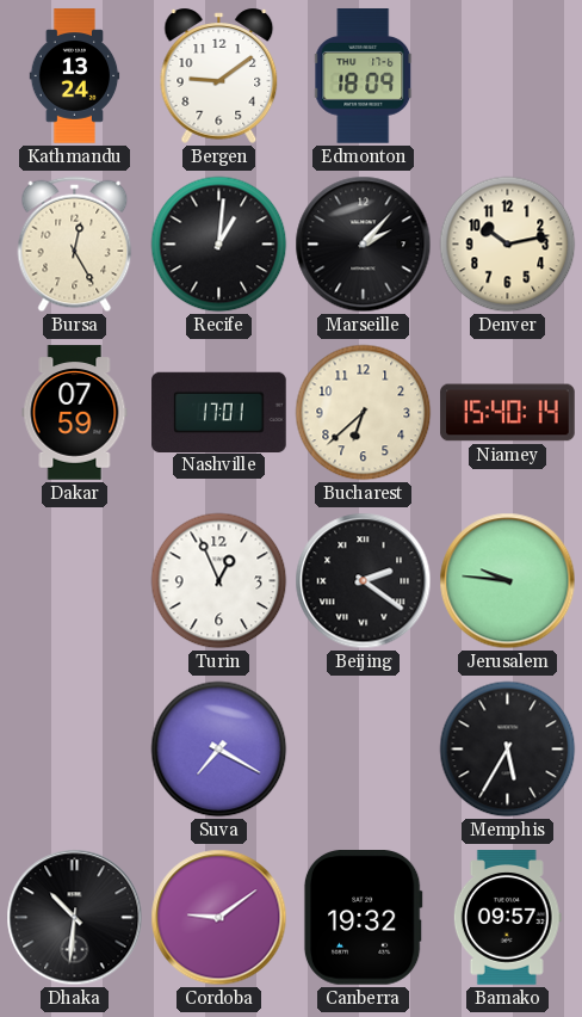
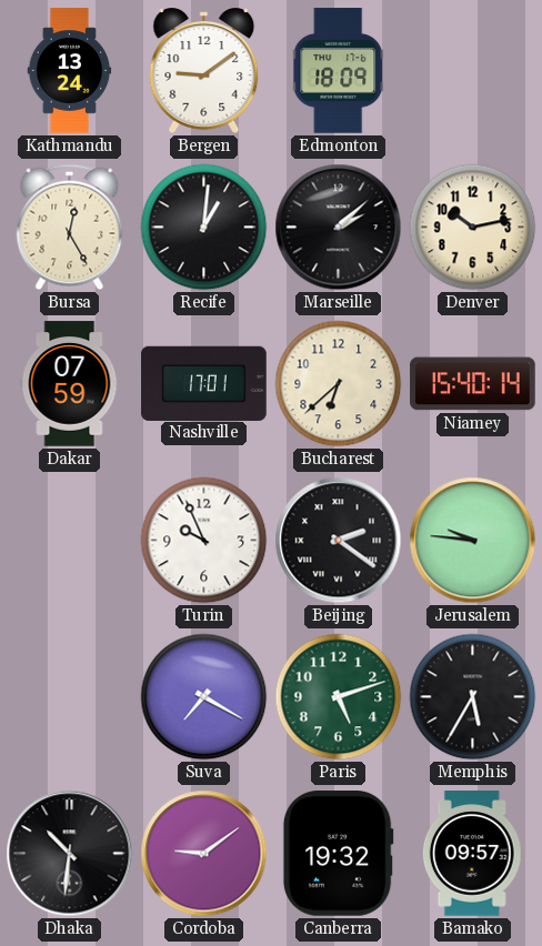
Marseille: 2:07 -> 2:08 (339, 228)
Turin: 12:56 -> 9:56 (204, 541)
Paris: none -> 5:12 (339, 697)
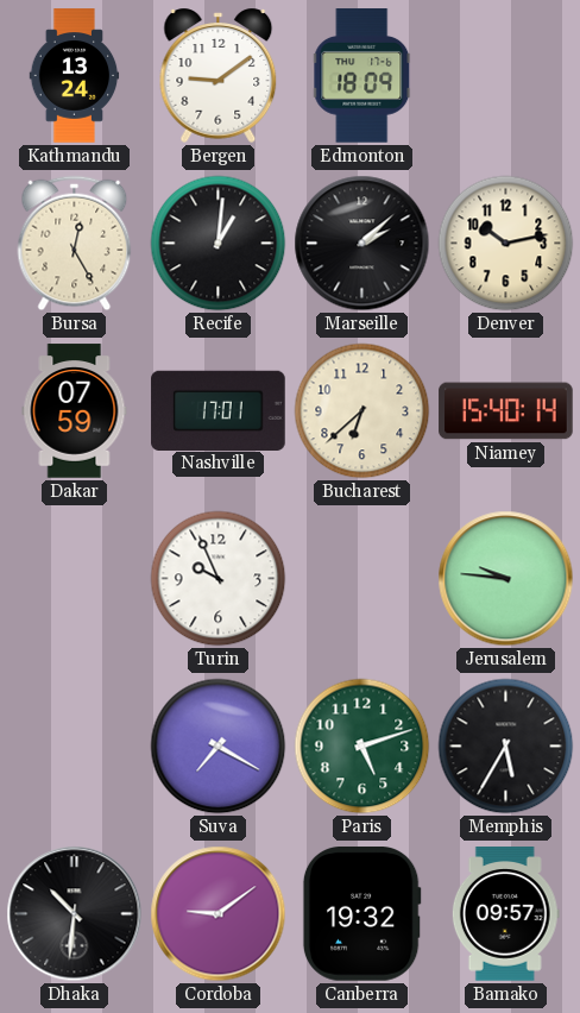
Beijing: 2:21 -> none (339, 541)
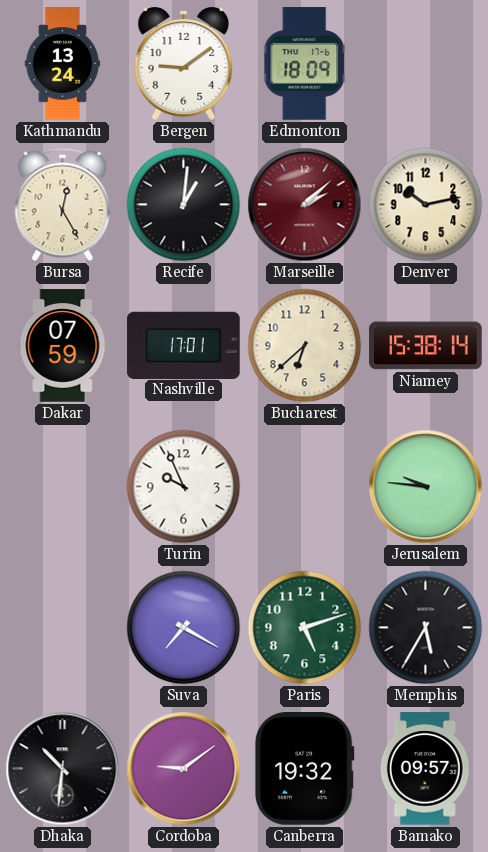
Marseille dial: black -> burgundy (305, 205)
Niamey: 15:40 -> 15:38 (426, 346)
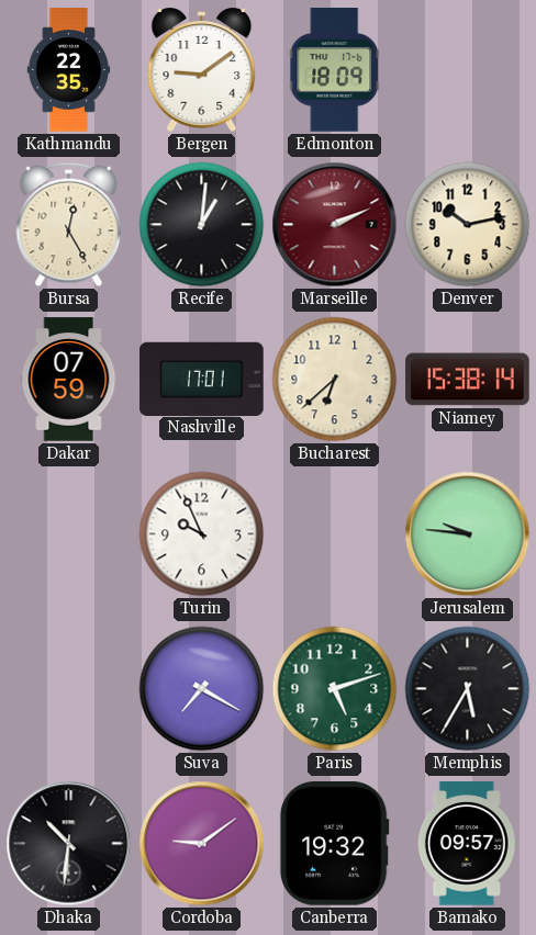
Kathmandu: 13:24 -> 22:35 (69, 70)
Marseille: 2:08 -> 2:11 (335, 225)
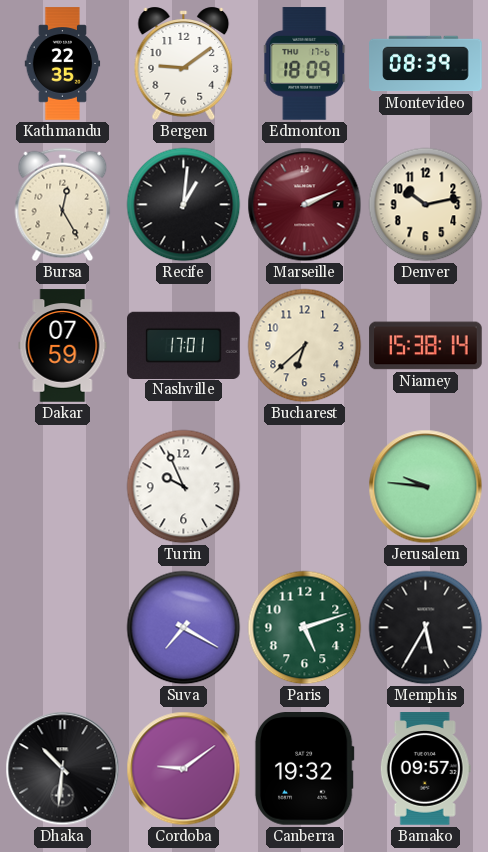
Montevideo: none -> 08:39 (426, 64)
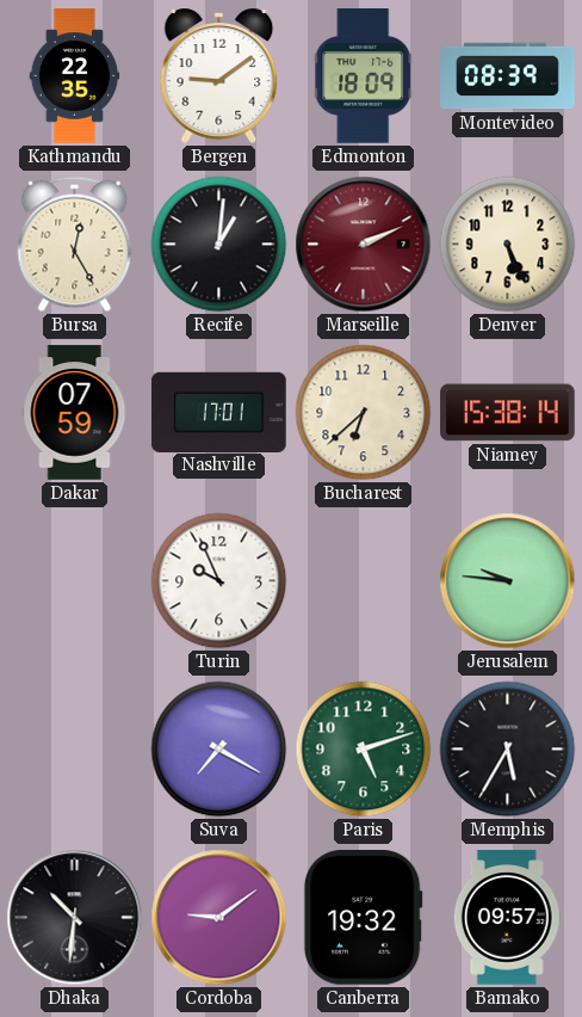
Denver: 10:13 -> 5:26 (508, 245)
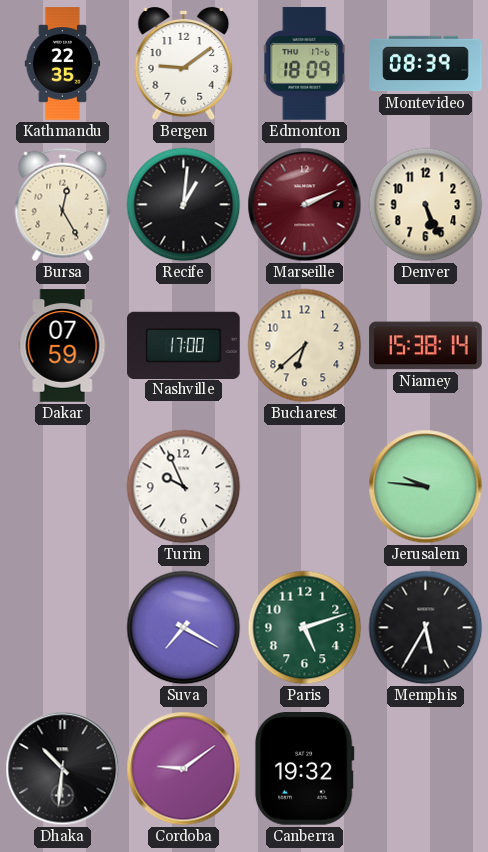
Nashville: 17:01 -> 17:00 (184, 345)
Bamako: 09:57 -> none (507, 918)
